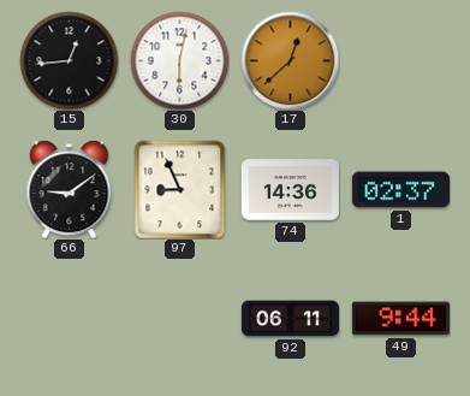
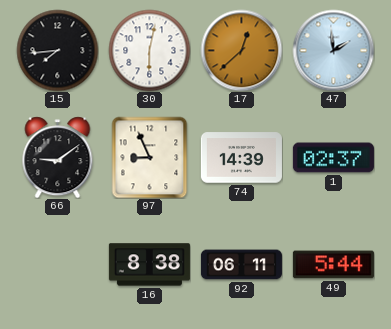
15: 12:44 -> 7:44 (57, 50)
47: none -> 1:59 (333, 50)
74: 14:36 -> 14:39 (241, 158)
16: none -> 8:38 (149, 265)
49: 9:44 -> 5:44 (333, 265)
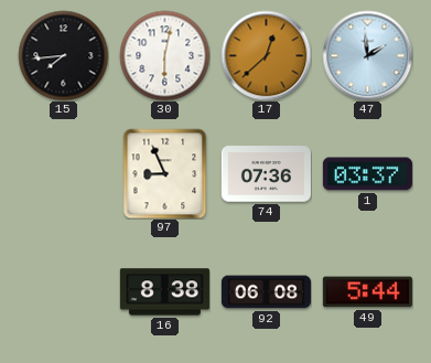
66: 9:09 -> none (58, 157)
74: 14:39 -> 07:36 (266, 174)
1: 02:37 -> 03:37 (367, 174)
92: 06:11 -> 06:08 (266, 292)
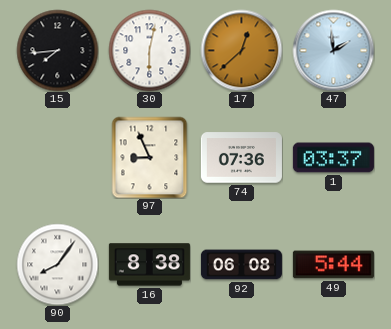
90: none -> 8:06 (57, 264)
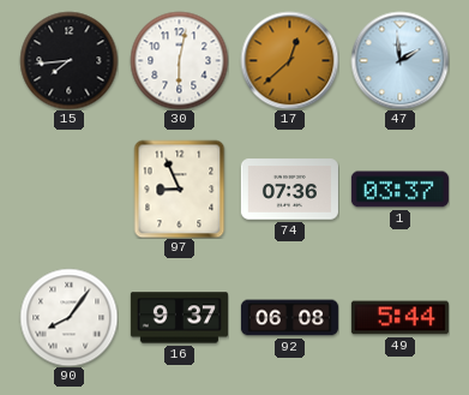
16: 8:38 -> 9:37 (179, 318)
